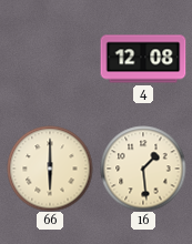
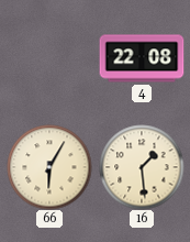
4: 12:08 -> 22:08 (142, 58)
66: 6:00 -> 6:05 (49, 167)
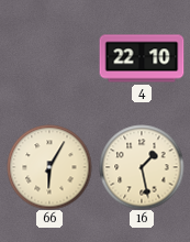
4: 22:08 -> 22:10 (142, 58)
16: 1:29 -> 1:28 (142, 167)
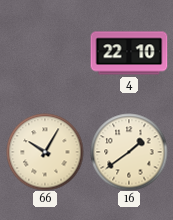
66: 6:05 -> 10:05 (45, 152)
16: 1:28 -> 1:39 (129, 152)
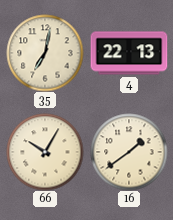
35: none -> 7:02 (45, 53)
4: 22:10 -> 22:13 (129, 53)
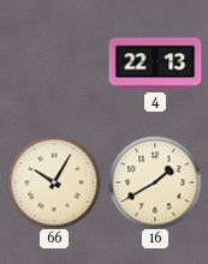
35: 7:02 -> none (45, 53)
16: 1:39 -> 1:40 (155, 182)
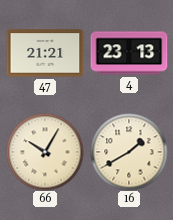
47: none -> 21:21 (45, 53)
4: 22:13 -> 23:13 (129, 53)
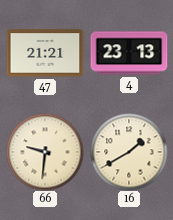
66: 10:05 -> 9:31 (45, 152)
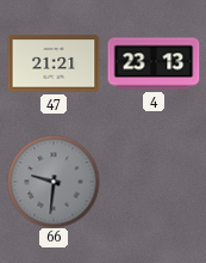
66 dial: cream -> grey (54, 182)
16: 1:40 -> none (129, 152)
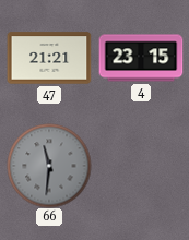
4: 23:13 -> 23:15 (141, 58)
66: 9:31 -> 11:31 (49, 166)
